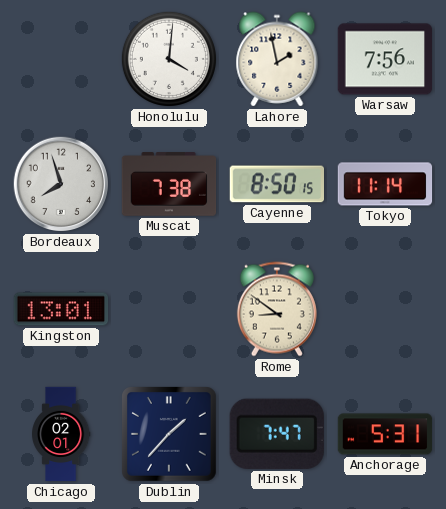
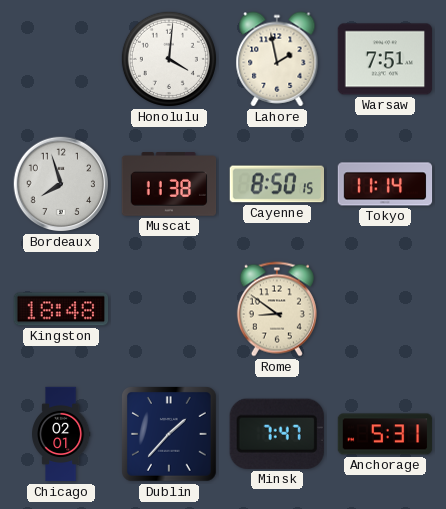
Warsaw: 7:56 -> 7:51 (385, 59)
Muscat: 7:38 -> 11:38 (169, 184)
Kingston: 13:01 -> 18:48 (61, 309)
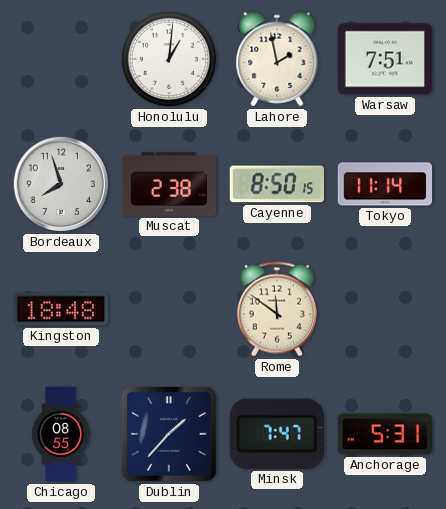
Honolulu: 4:01 -> 1:01 (169, 59)
Muscat: 11:38 -> 2:38 (169, 184)
Rome: 8:51 -> 11:51 (277, 309)
Chicago: 02:01 -> 08:55 (62, 434)
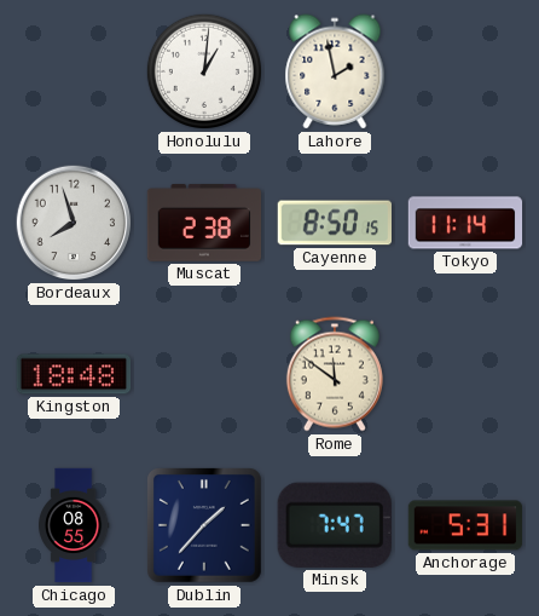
Warsaw: 7:51 -> none (385, 59)
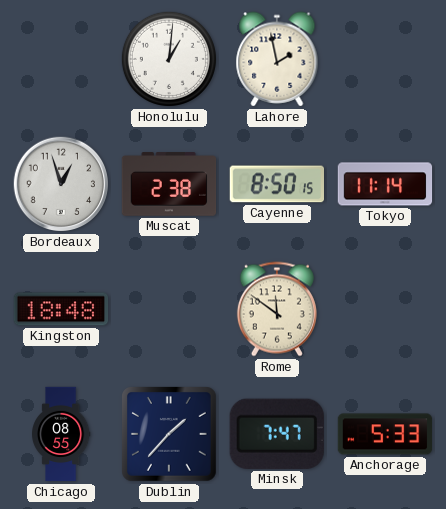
Bordeaux: 7:57 -> 12:57 (61, 184)
Anchorage: 5:31 -> 5:33 (385, 434)
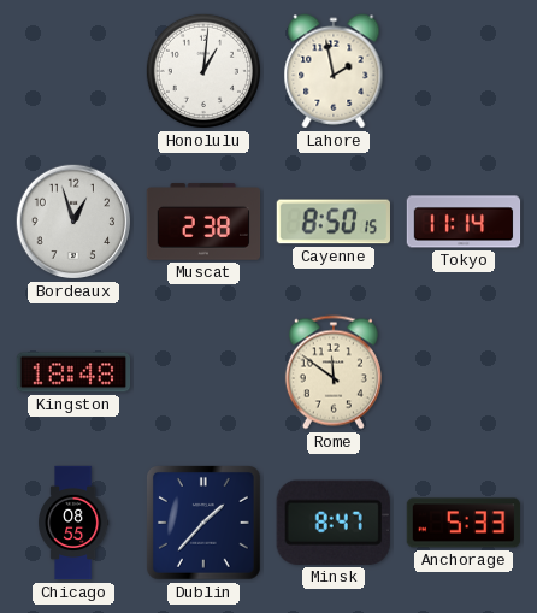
Minsk: 7:47 -> 8:47 (334, 523)
